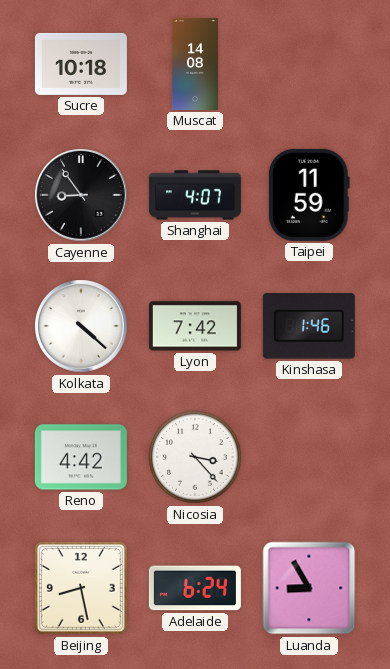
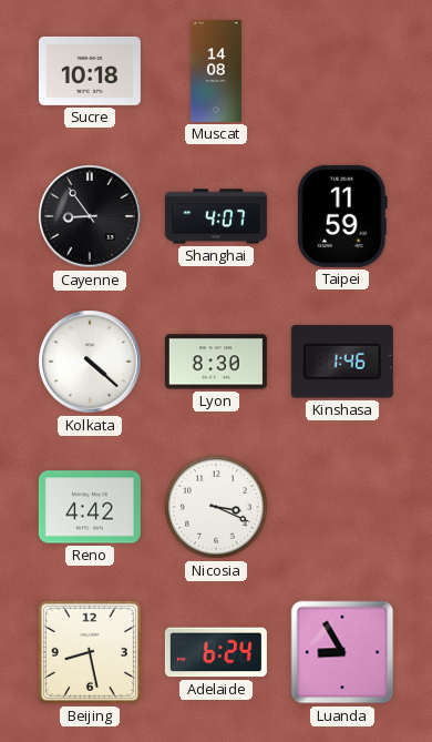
Lyon: 7:42 -> 8:30 (216, 362)
Nicosia: 3:23 -> 3:19 (216, 507)
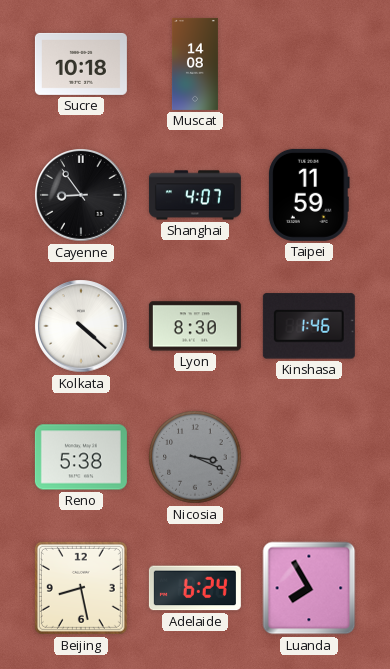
Reno: 4:42 -> 5:38 (81, 457)
Nicosia dial: white -> grey (195, 457)
Luanda: 8:55 -> 7:55 (309, 588)
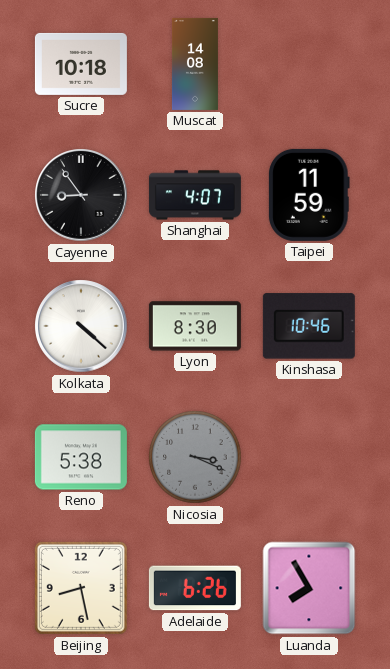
Kinshasa: 1:46 -> 10:46 (309, 326)
Adelaide: 6:24 -> 6:26 (195, 588)
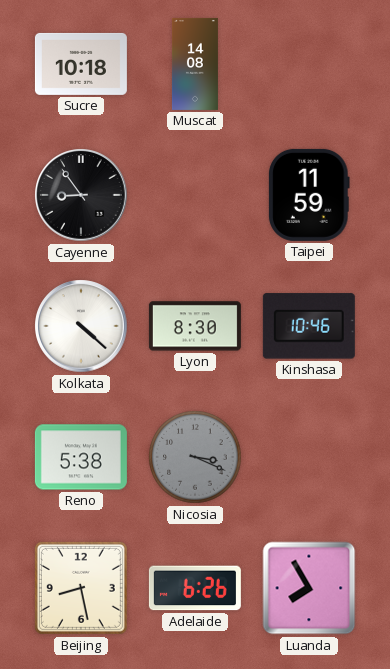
Shanghai: 4:07 -> none (195, 195)
